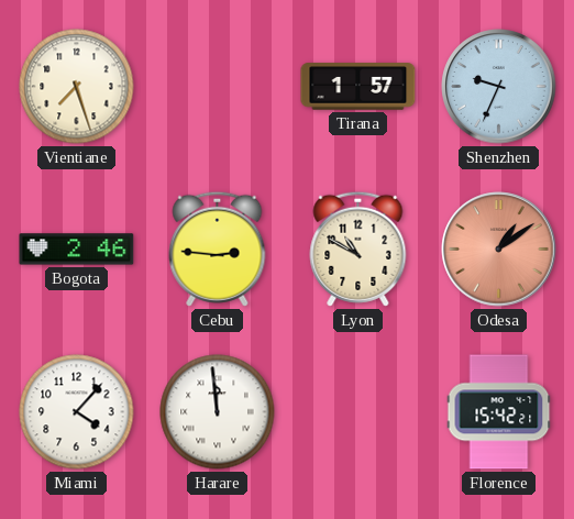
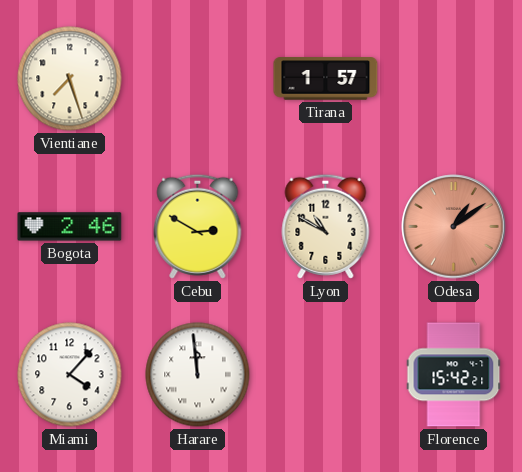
Shenzhen: 9:34 -> none (499, 87)
Cebu: 2:46 -> 2:50 (198, 226)
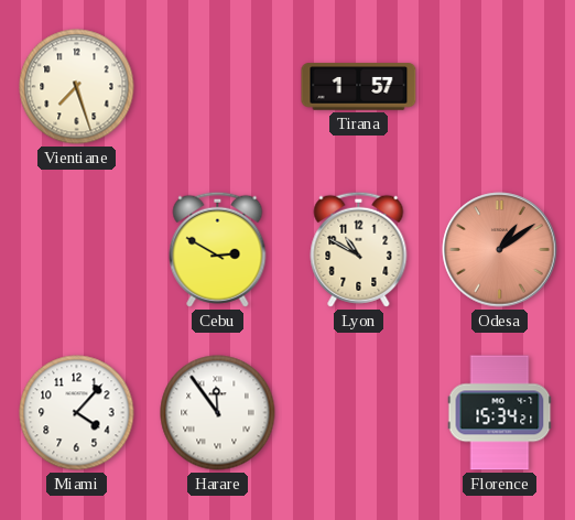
Bogota: 2:46 -> none (70, 227)
Harare: 11:59 -> 11:54 (218, 413)
Florence: 15:42 -> 15:34 (500, 413)
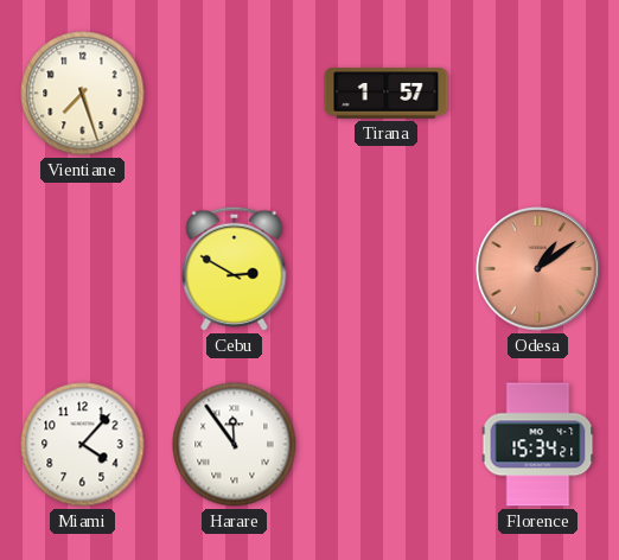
Lyon: 10:50 -> none (359, 249)
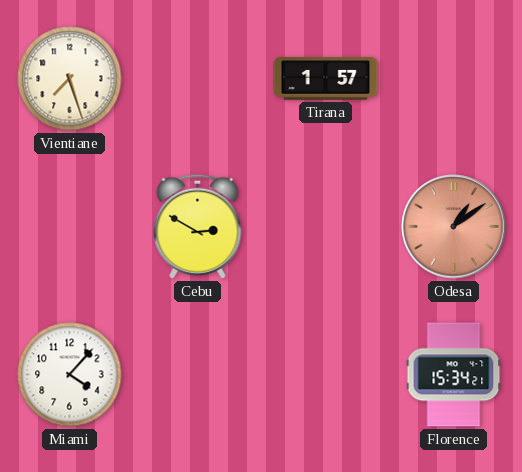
Harare: 11:54 -> none (235, 445)
